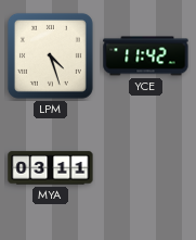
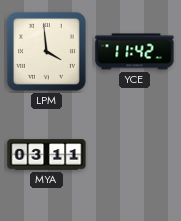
LPM: 4:27 -> 3:59 (46, 51)
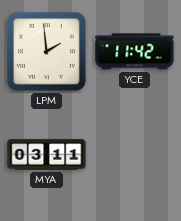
LPM: 3:59 -> 1:59 (46, 51)
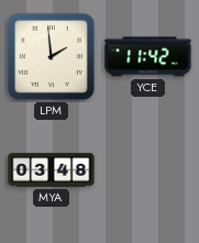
MYA: 03:11 -> 03:48 (52, 170)
